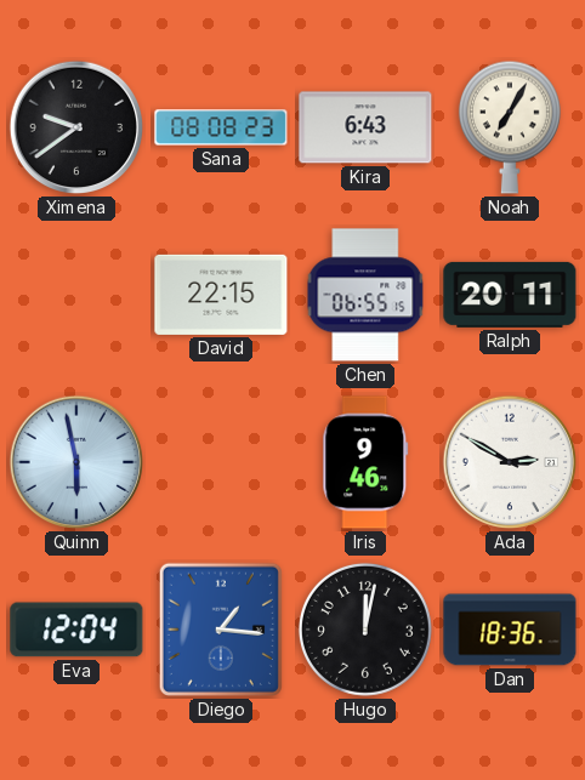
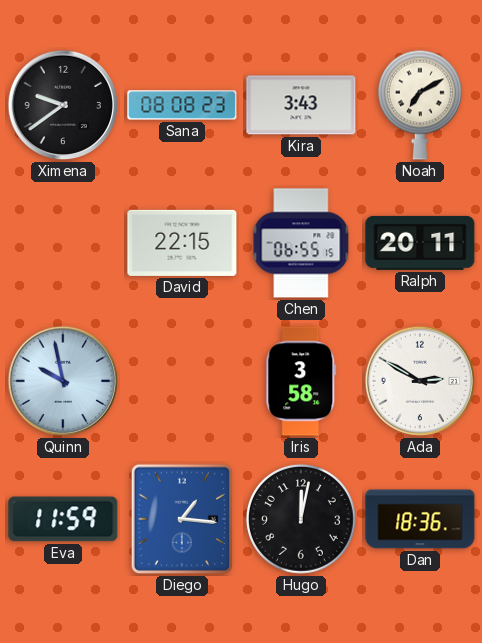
Kira: 6:43 -> 3:43 (301, 105)
Noah: 7:05 -> 7:10 (420, 105)
Quinn: 5:58 -> 9:58 (63, 381)
Iris: 9:46 -> 3:58 (301, 381)
Eva: 12:04 -> 11:59 (63, 519)
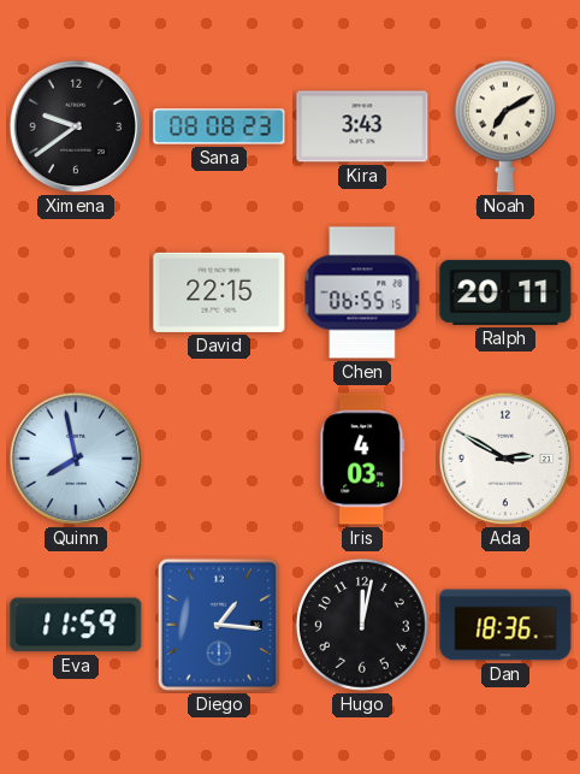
Quinn: 9:58 -> 7:58 (76, 459)
Iris: 3:58 -> 4:03 (362, 459)
